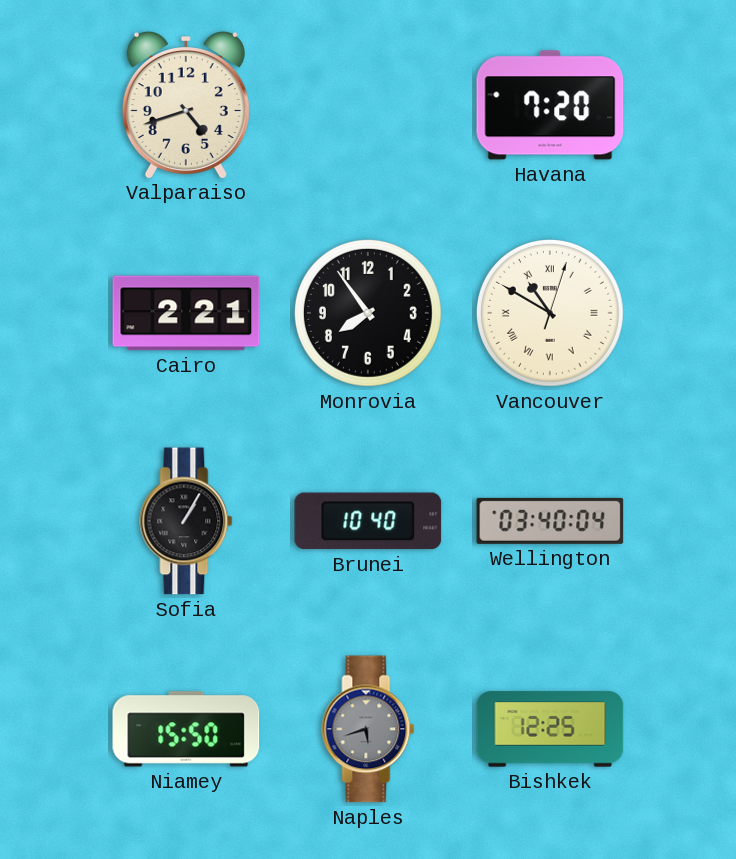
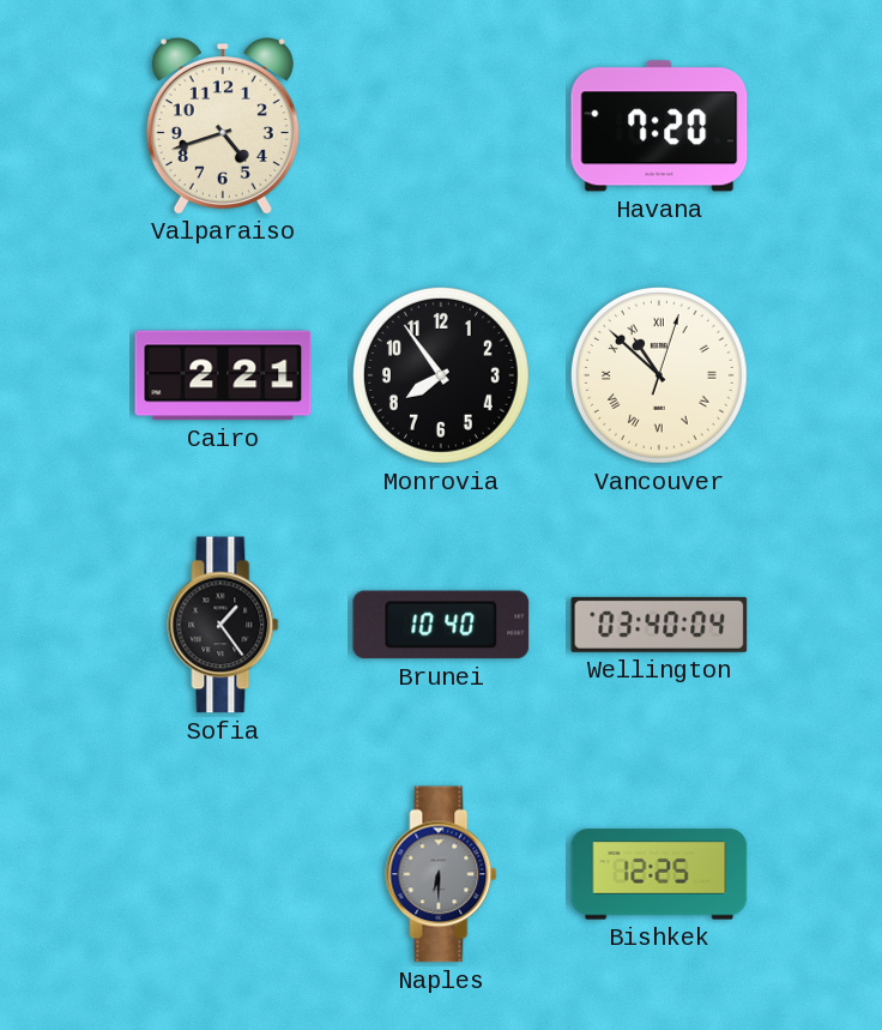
Vancouver: 10:50 -> 10:52 (659, 375)
Sofia: 1:05 -> 1:24 (223, 625)
Niamey: 15:50 -> none (186, 729)
Naples: 5:42 -> 6:30 (441, 874)
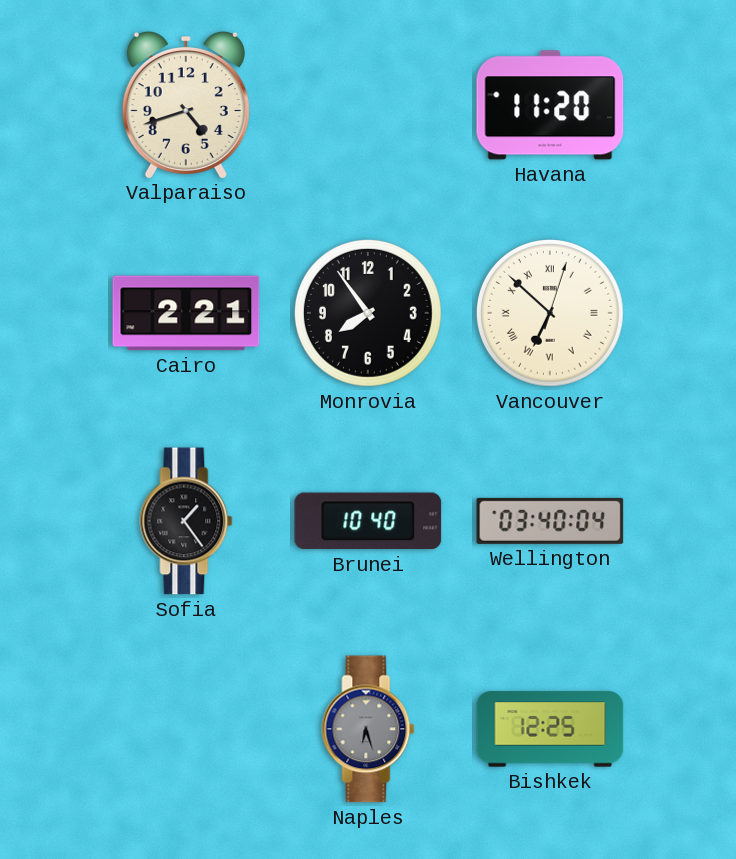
Havana: 7:20 -> 11:20 (550, 105)
Vancouver: 10:52 -> 6:52 (550, 313)
Naples: 6:30 -> 6:27 (368, 729)
